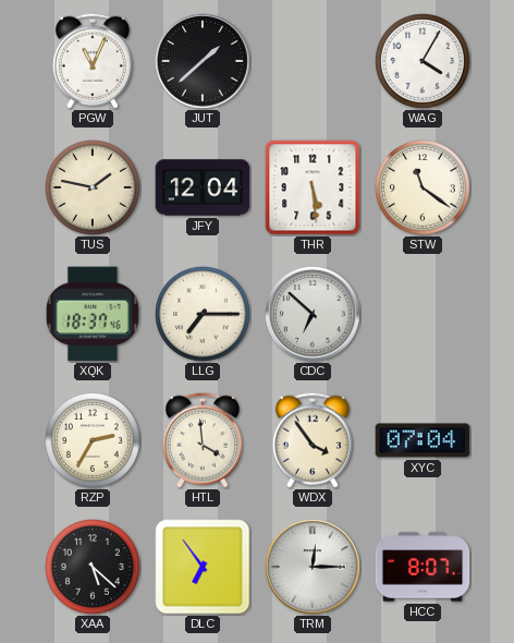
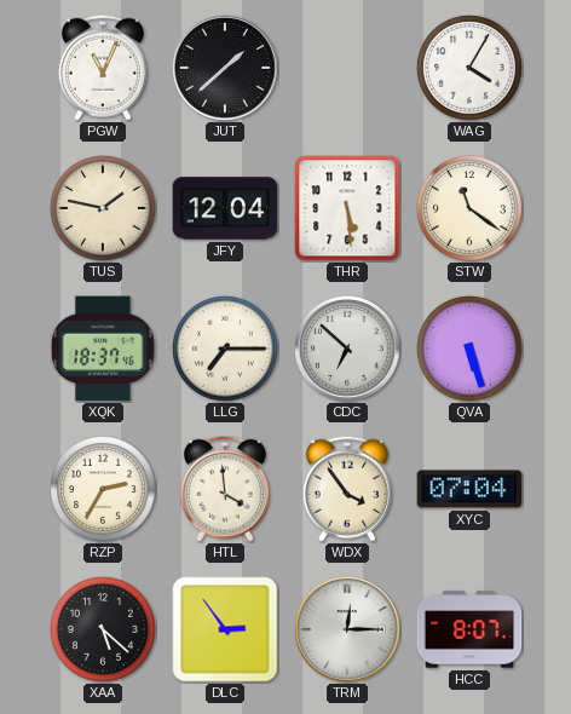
QVA: none -> 5:27 (471, 350)
DLC: 6:54 -> 2:54 (225, 629)
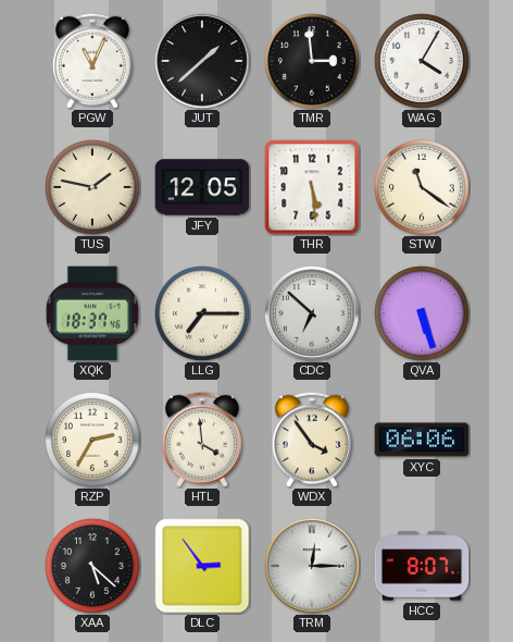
TMR: none -> 2:59 (313, 62)
JFY: 12:04 -> 12:05 (202, 187)
XYC: 07:04 -> 06:06 (422, 440)
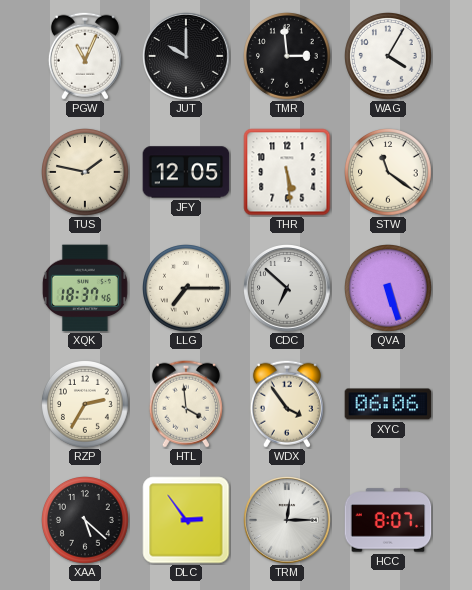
JUT: 1:38 -> 10:00 (186, 56)
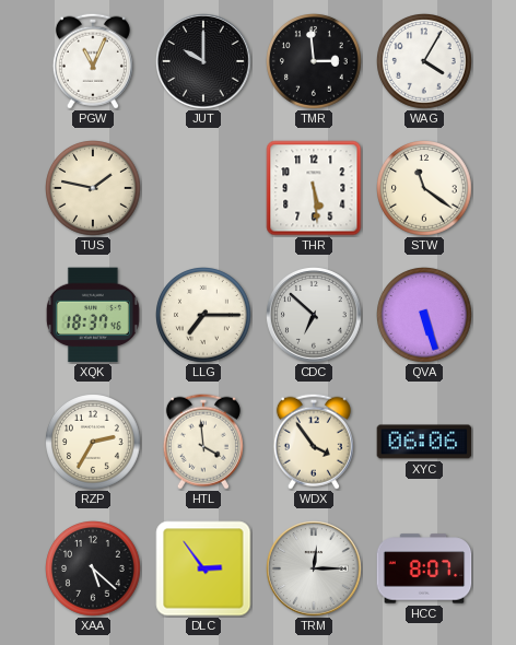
JFY: 12:05 -> none (186, 172)
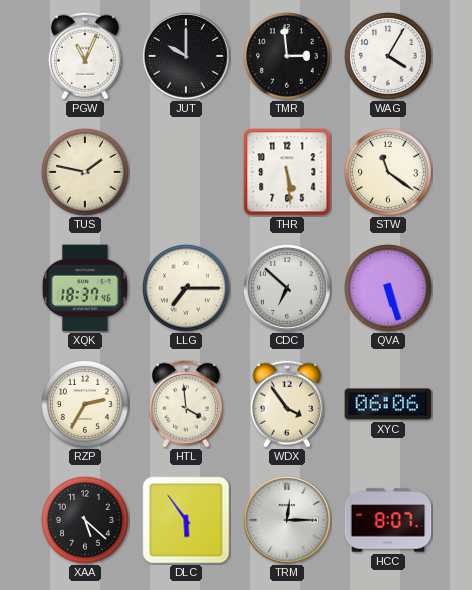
DLC: 2:54 -> 5:54 (186, 520)
